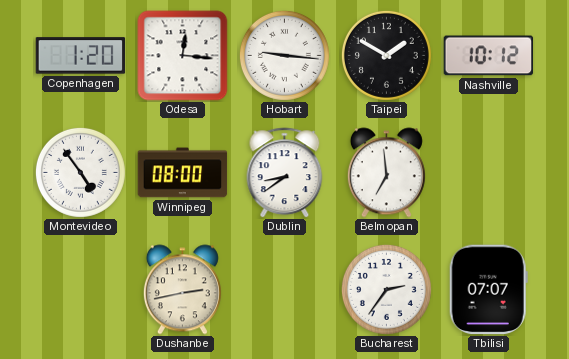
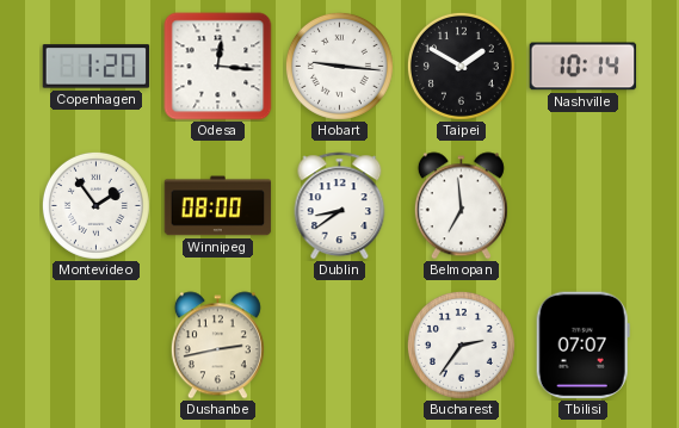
Nashville: 10:12 -> 10:14 (584, 67)
Montevideo: 4:54 -> 1:54 (95, 205)
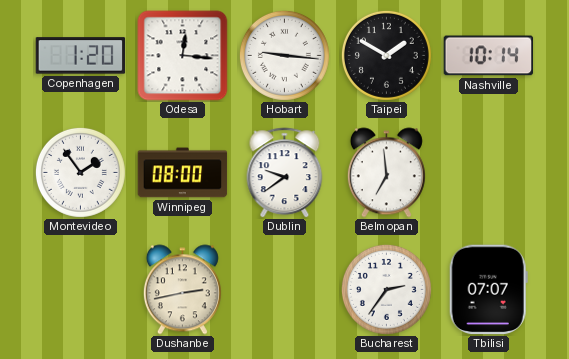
Dublin: 8:39 -> 9:39 (285, 173)
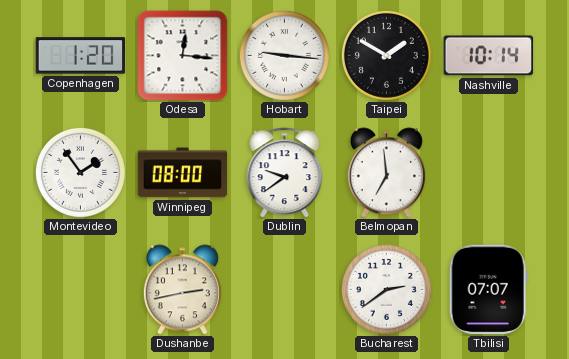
Bucharest: 2:36 -> 2:39 (386, 289)
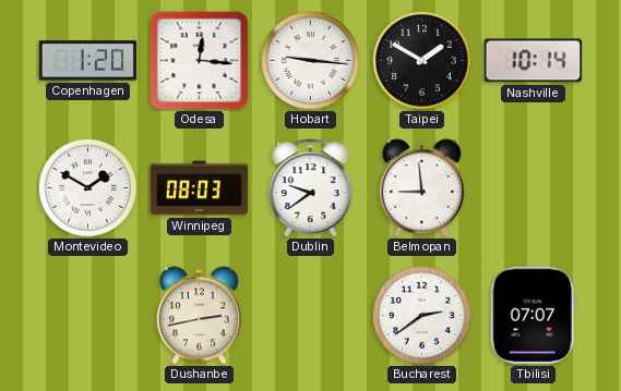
Montevideo: 1:54 -> 1:50 (87, 187)
Winnipeg: 08:00 -> 08:03 (200, 188)
Belmopan: 6:59 -> 8:59 (421, 188)
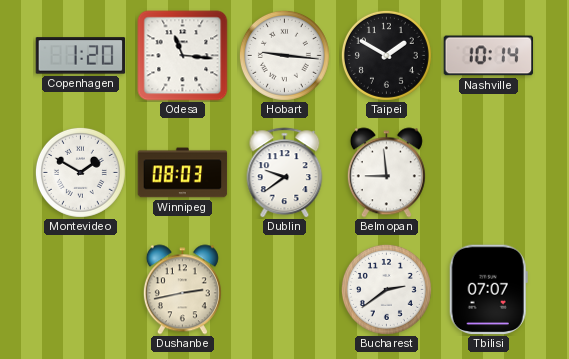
Odesa: 12:16 -> 11:16 (183, 56)
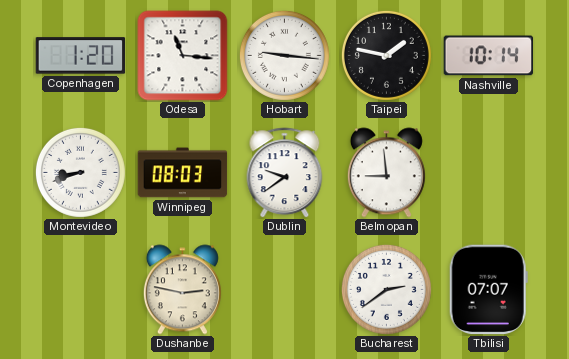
Taipei: 1:50 -> 1:47 (386, 55)
Montevideo: 1:50 -> 8:42 (80, 172)
Dushanbe: 2:43 -> 2:47 (182, 290)
